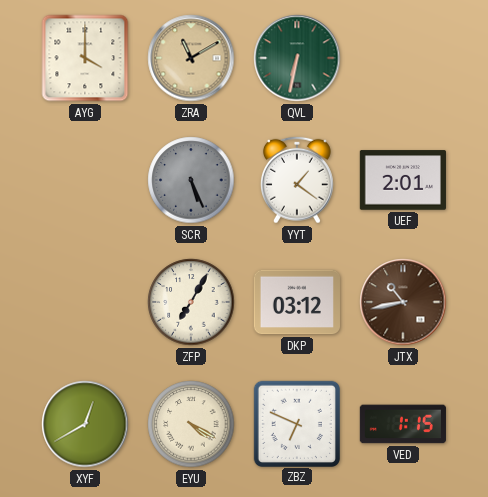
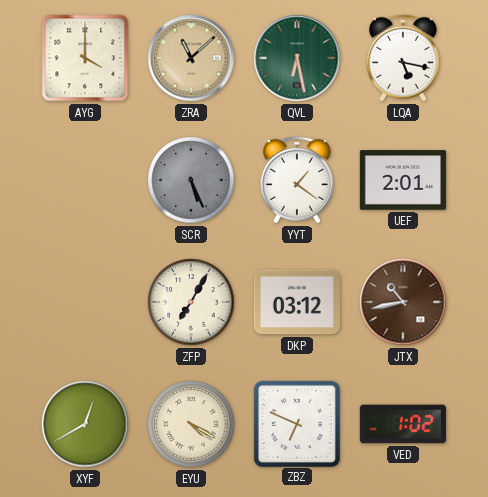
ZRA: 11:10 -> 11:08 (191, 58)
QVL: 6:32 -> 6:28 (297, 58)
LQA: none -> 5:17 (403, 58)
VED: 1:15 -> 1:02 (402, 424)
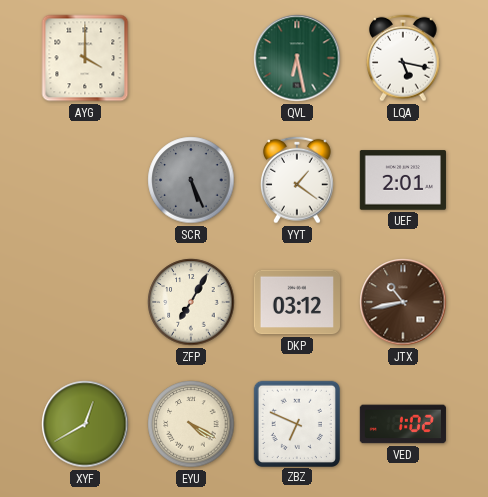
ZRA: 11:08 -> none (191, 58)
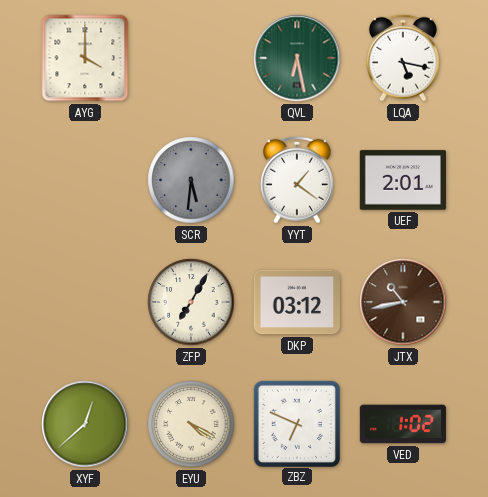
SCR: 5:26 -> 5:31 (191, 180)
XYF: 12:40 -> 12:38 (85, 424)
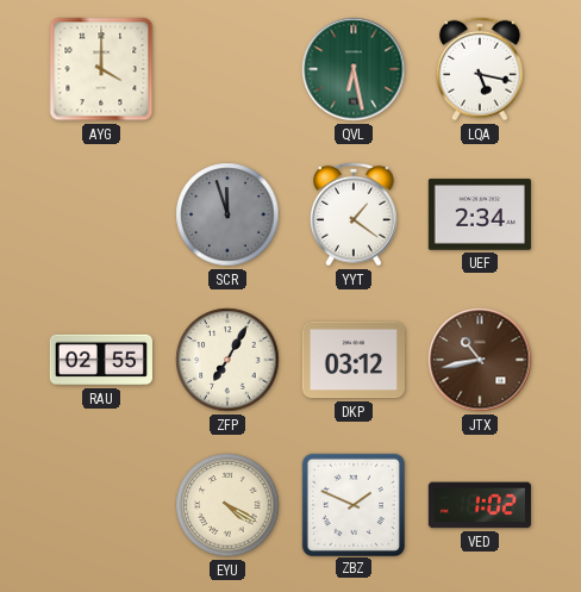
SCR: 5:31 -> 11:57 (227, 214)
UEF: 2:01 -> 2:34 (480, 214)
RAU: none -> 02:55 (101, 360)
XYF: 12:38 -> none (85, 424)
ZBZ: 6:49 -> 1:49 (352, 504)
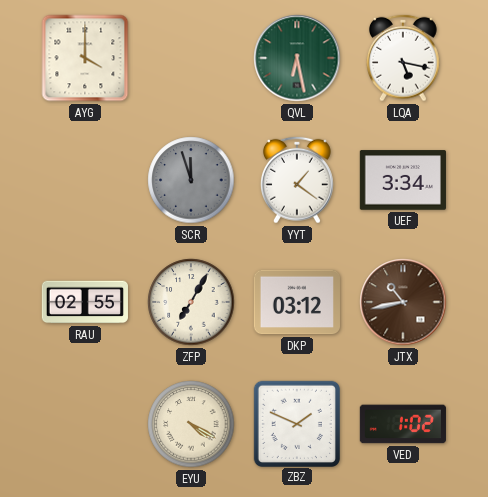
UEF: 2:34 -> 3:34 (403, 180)
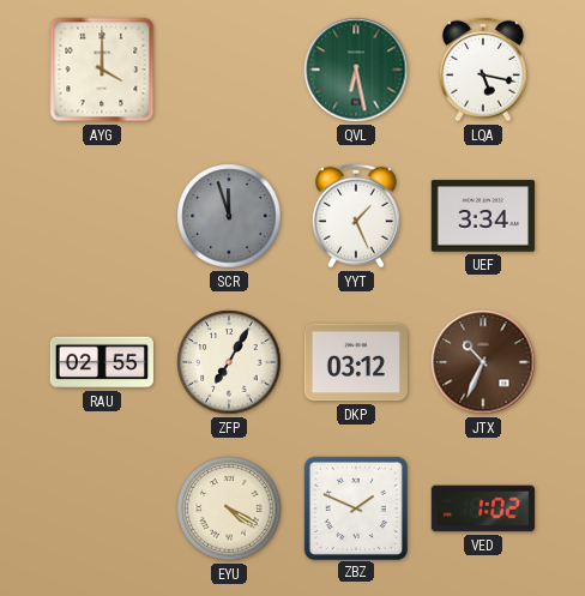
YYT: 1:21 -> 1:26 (356, 216)
JTX: 10:43 -> 10:34 (483, 362)
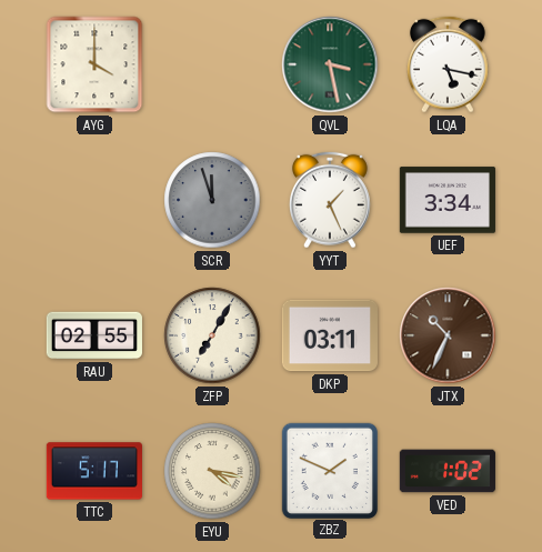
QVL: 6:28 -> 3:28 (330, 64)
DKP: 03:12 -> 03:11 (330, 335)
TTC: none -> 5:17 (94, 471)
EYU: 4:20 -> 4:17 (212, 471)
